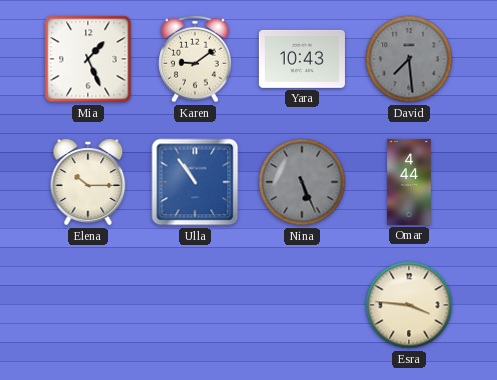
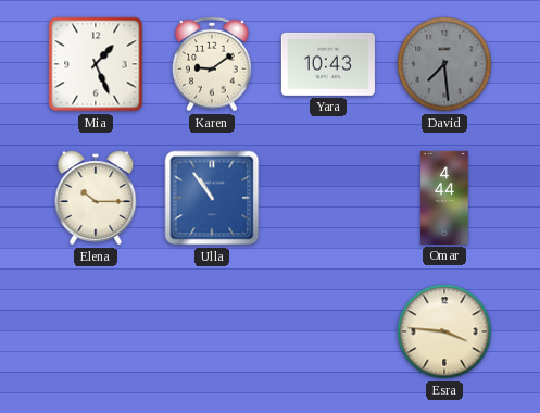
Nina: 5:26 -> none (302, 182)
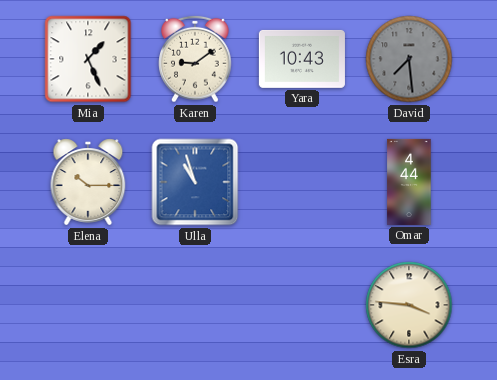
Ulla: 10:54 -> 10:57 (195, 182)
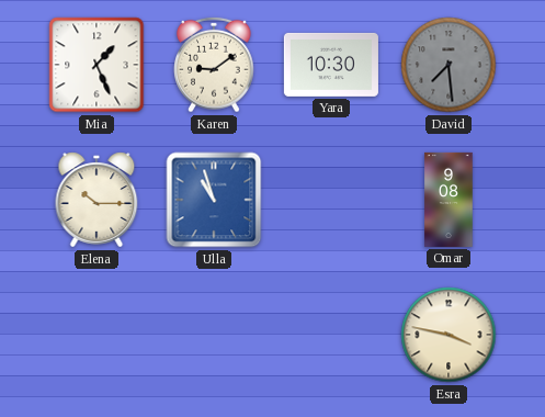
Yara: 10:43 -> 10:30 (331, 65)
Omar: 4:44 -> 9:08 (449, 200)
Esra: 3:46 -> 3:47 (449, 335)
